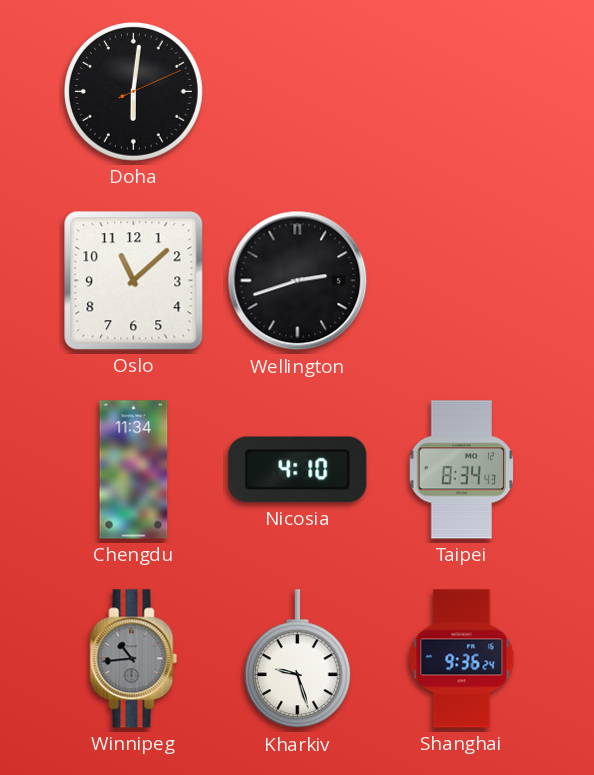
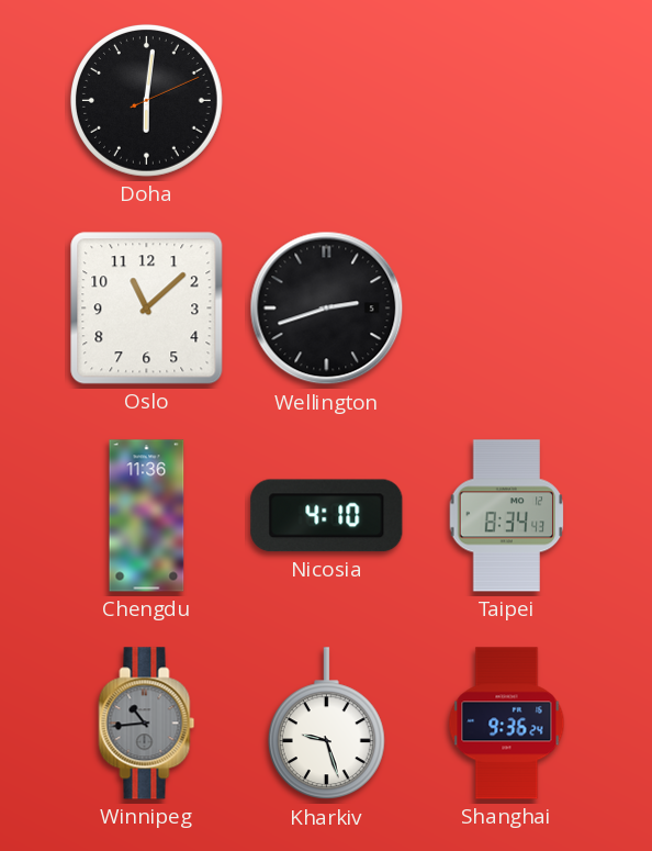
Chengdu: 11:34 -> 11:36 (147, 516)
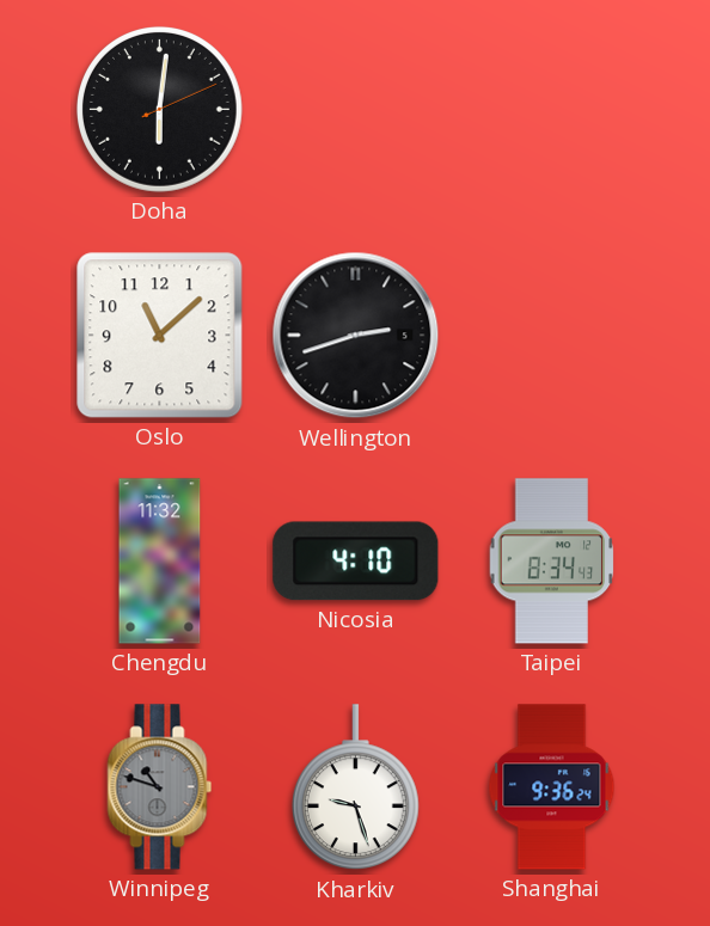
Chengdu: 11:36 -> 11:32 (160, 562)
Winnipeg: 10:44 -> 10:48 (160, 787)
